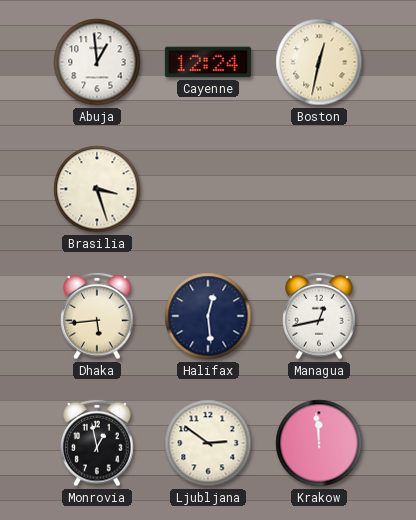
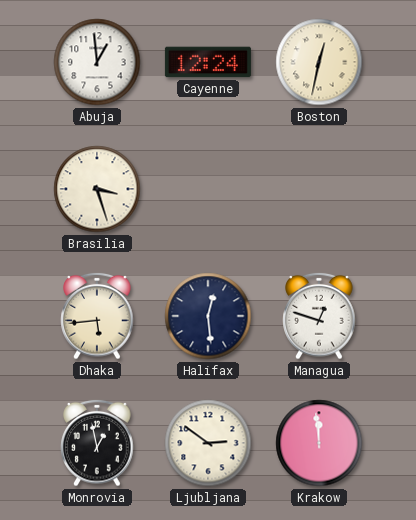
Managua: 12:43 -> 12:48 (319, 316)
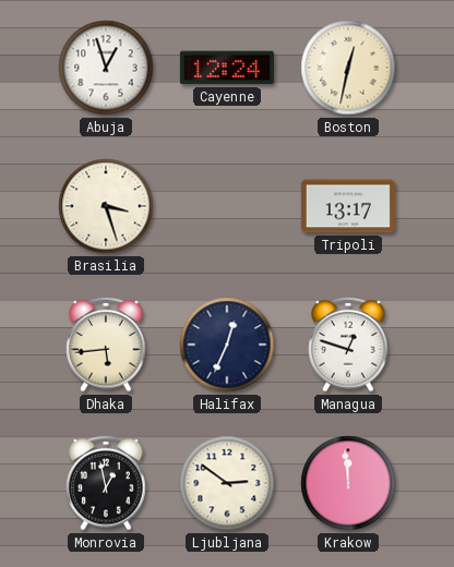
Abuja: 12:59 -> 12:57 (106, 68)
Tripoli: none -> 13:17 (348, 206)
Halifax: 12:29 -> 12:34 (227, 345)
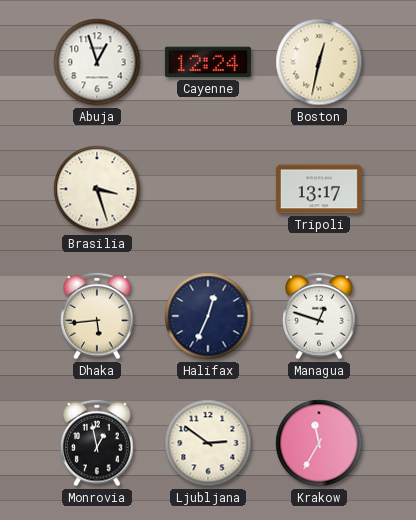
Krakow: 11:59 -> 11:35 (319, 443)
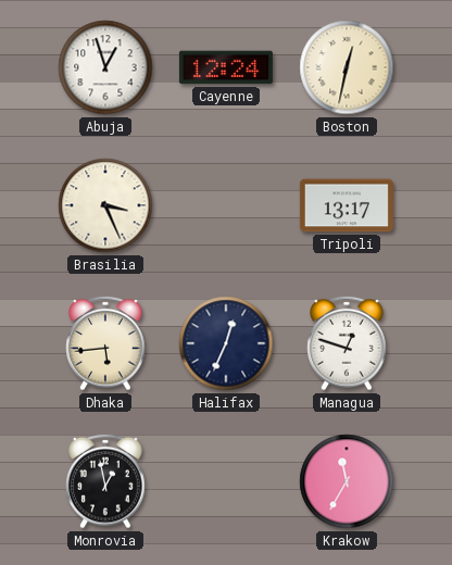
Brasilia: 3:27 -> 3:26 (105, 205)
Ljubljana: 2:51 -> none (208, 443)
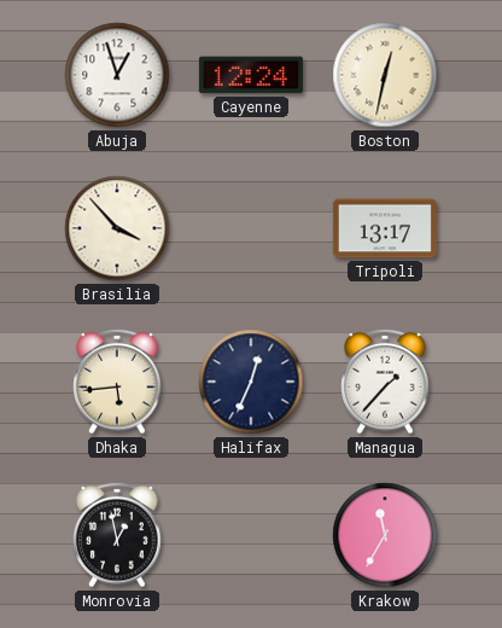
Brasilia: 3:26 -> 3:53 (117, 228)
Managua: 12:48 -> 1:37 (385, 382)
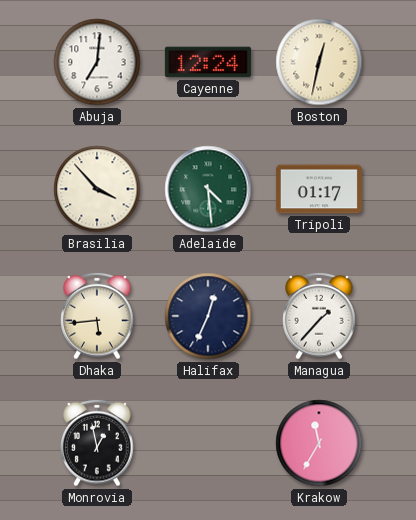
Abuja: 12:57 -> 7:01 (97, 62)
Adelaide: none -> 4:29 (208, 189)
Tripoli: 13:17 -> 01:17 (319, 189)
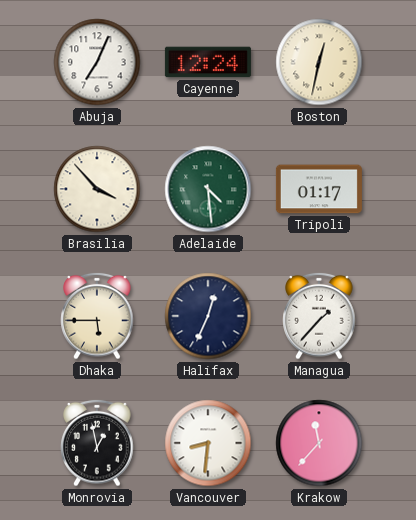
Abuja: 7:01 -> 7:04 (97, 62)
Dhaka: 5:44 -> 5:45 (97, 316)
Vancouver: none -> 8:31 (208, 443)
Krakow: 11:35 -> 11:37 (319, 443)
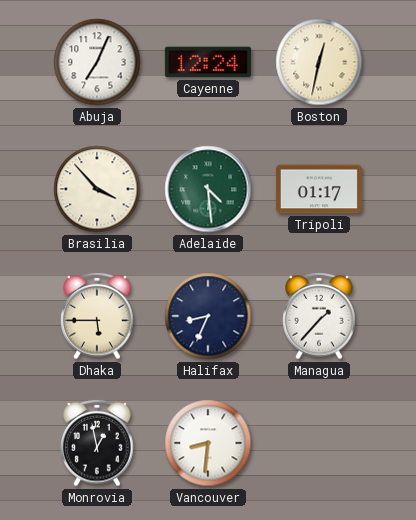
Halifax: 12:34 -> 8:34 (208, 316)
Krakow: 11:37 -> none (319, 443)
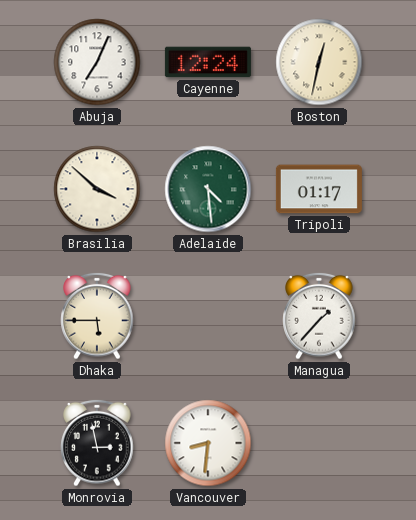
Brasilia: 3:53 -> 3:52 (97, 189)
Halifax: 8:34 -> none (208, 316)
Monrovia: 12:58 -> 2:58 (97, 443)
